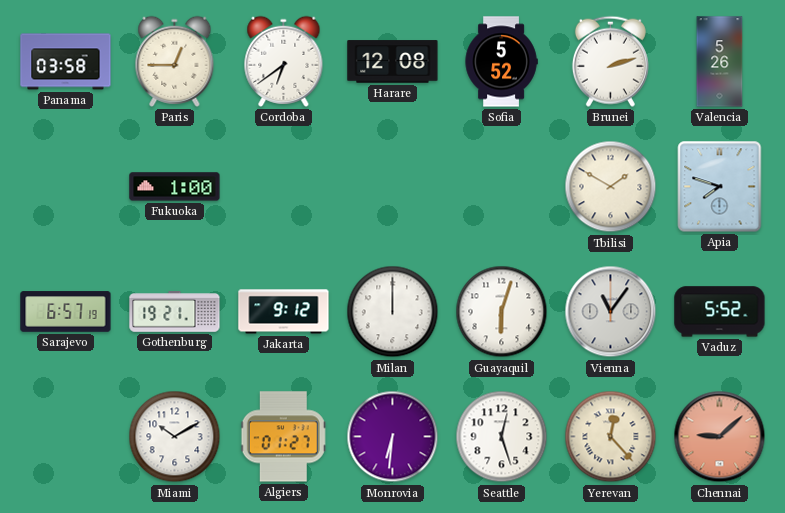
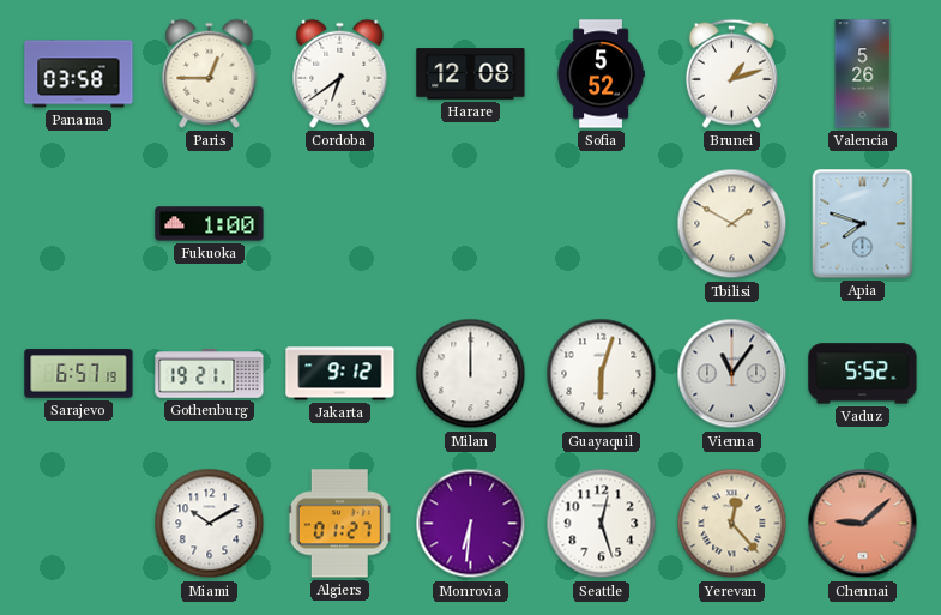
Brunei: 2:12 -> 1:12 (731, 73)
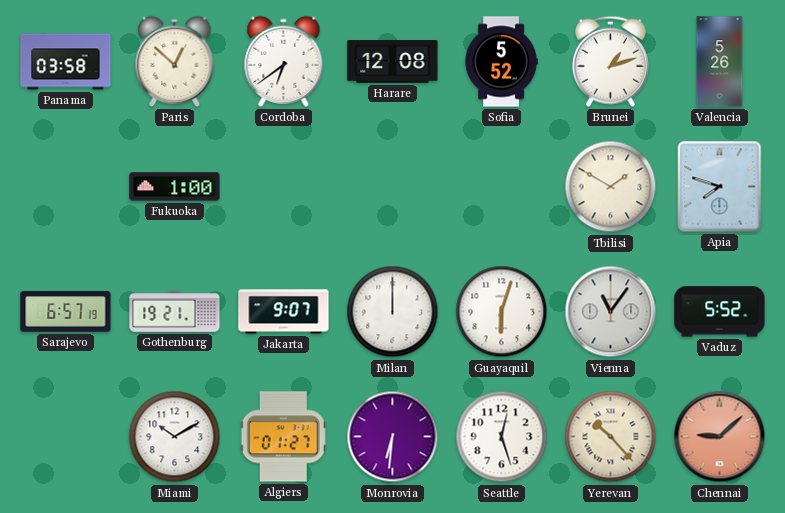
Paris: 12:45 -> 12:52 (175, 61)
Jakarta: 9:12 -> 9:07 (284, 312)
Yerevan: 12:23 -> 10:23 (611, 437)
